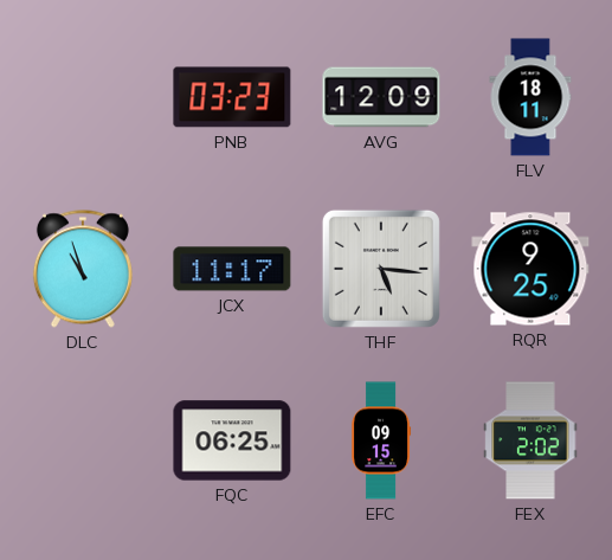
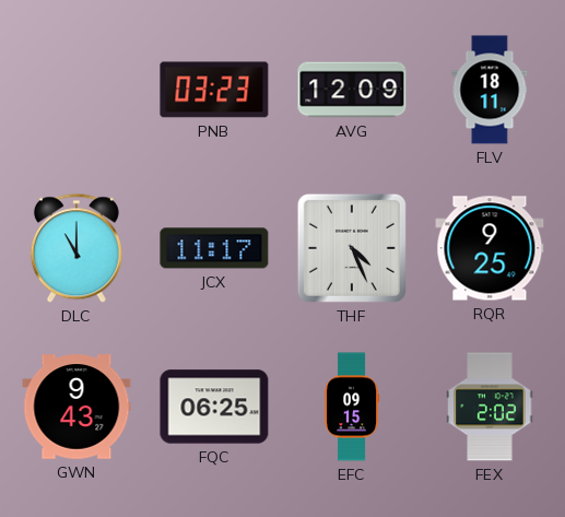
DLC: 10:57 -> 11:00 (76, 248)
THF: 5:16 -> 4:26 (352, 248)
GWN: none -> 9:43 (76, 407)
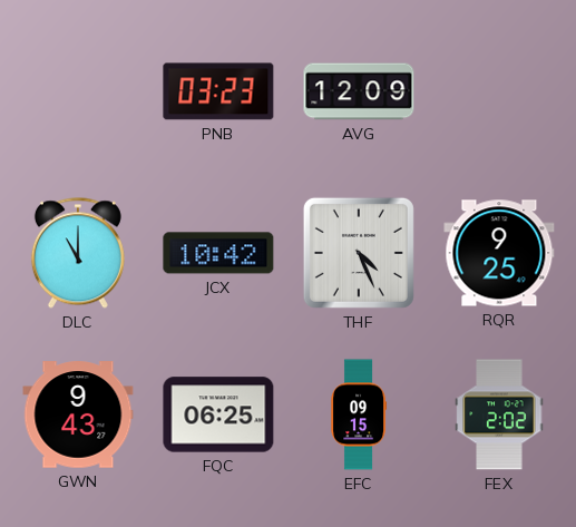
FLV: 18:11 -> none (490, 90)
JCX: 11:17 -> 10:42 (218, 253)
